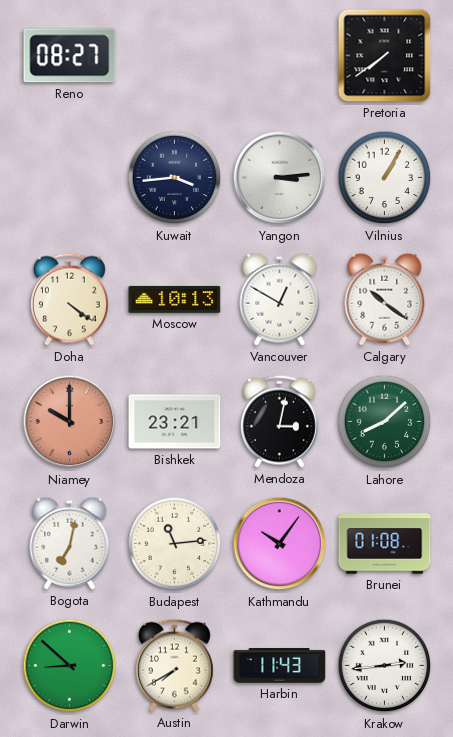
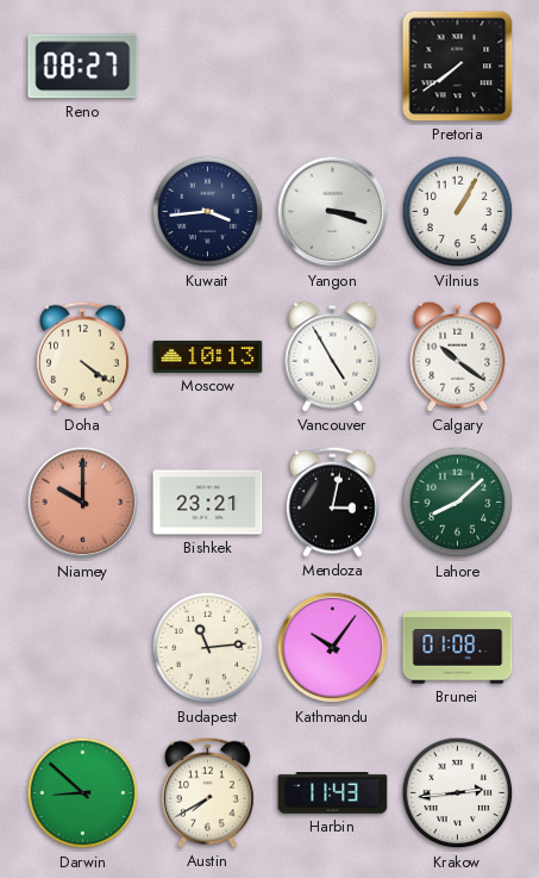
Yangon: 3:14 -> 3:18 (333, 212)
Vancouver: 12:50 -> 4:55 (333, 356)
Bogota: 7:02 -> none (70, 543)
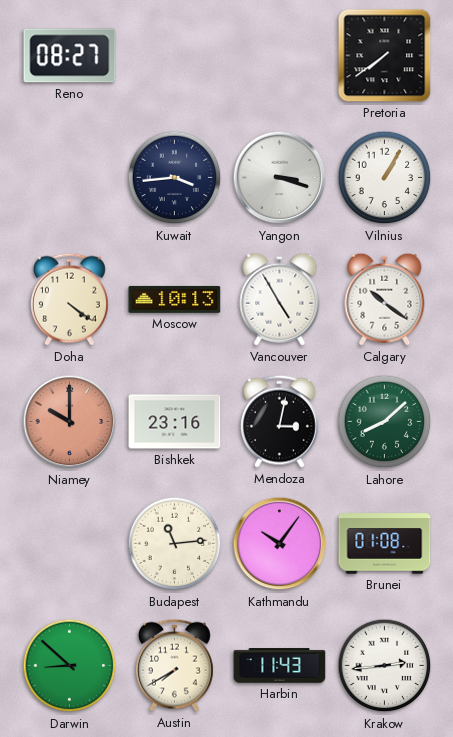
Bishkek: 23:21 -> 23:16 (175, 422)
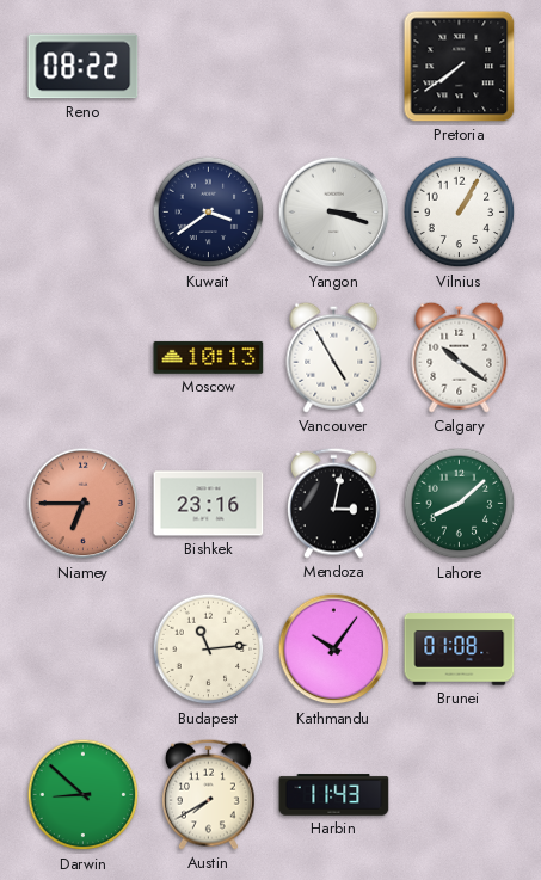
Reno: 08:27 -> 08:22 (84, 67)
Kuwait: 3:44 -> 3:39 (209, 213)
Doha: 4:21 -> none (69, 299)
Niamey: 10:00 -> 6:45 (84, 504)
Krakow: 2:44 -> none (385, 666)
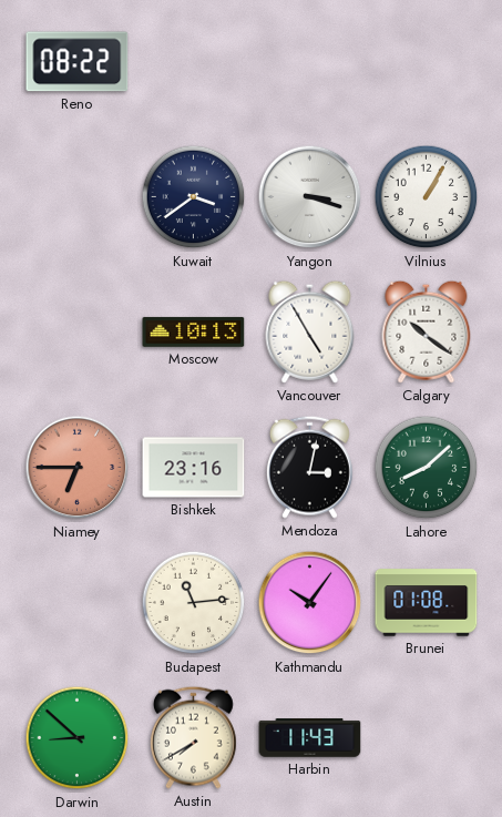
Pretoria: 7:39 -> none (460, 67)
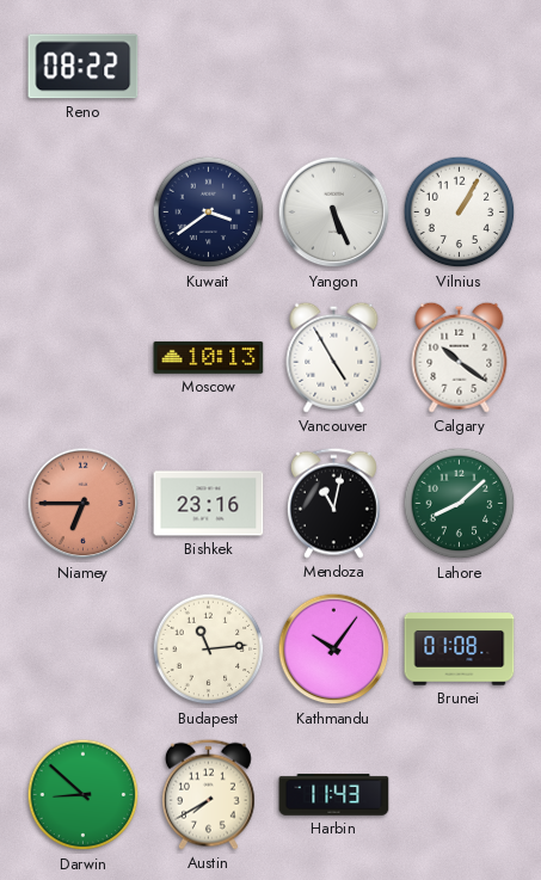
Yangon: 3:18 -> 5:26 (334, 213)
Mendoza: 3:02 -> 11:02 (333, 503)
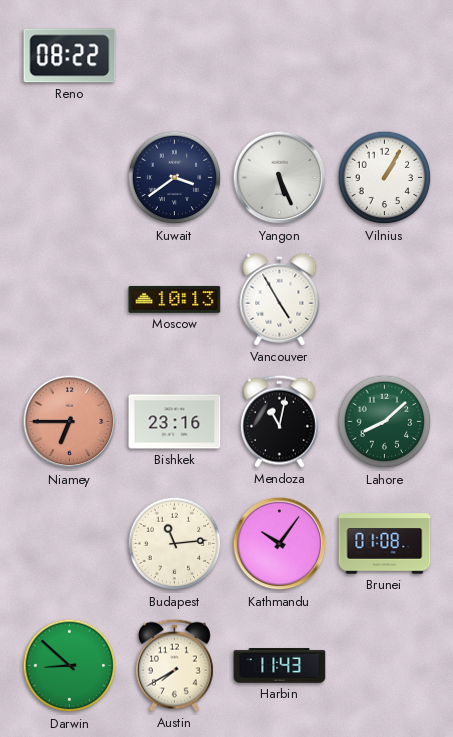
Calgary: 10:21 -> none (460, 357)
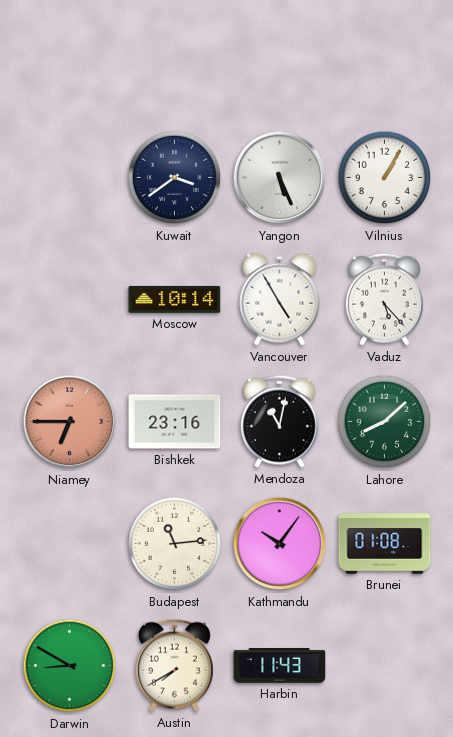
Reno: 08:22 -> none (70, 56)
Moscow: 10:13 -> 10:14 (175, 299)
Vaduz: none -> 5:23 (384, 299)
Darwin: 8:52 -> 8:50 (70, 666)
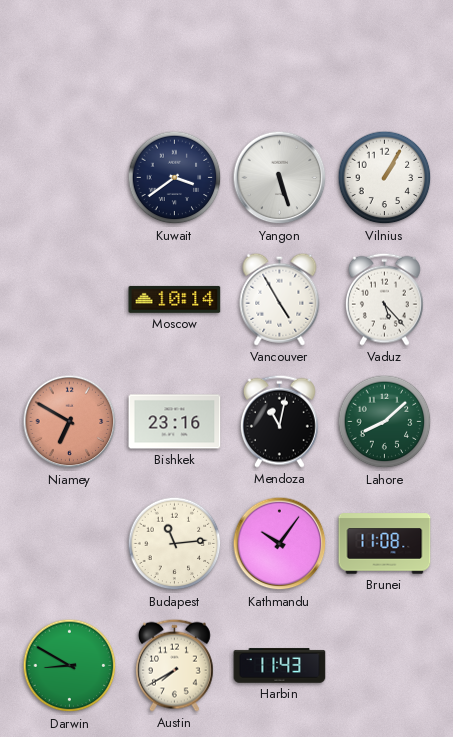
Yangon: 5:26 -> 5:27 (280, 178)
Niamey: 6:45 -> 6:50 (70, 422)
Brunei: 01:08 -> 11:08 (385, 544)
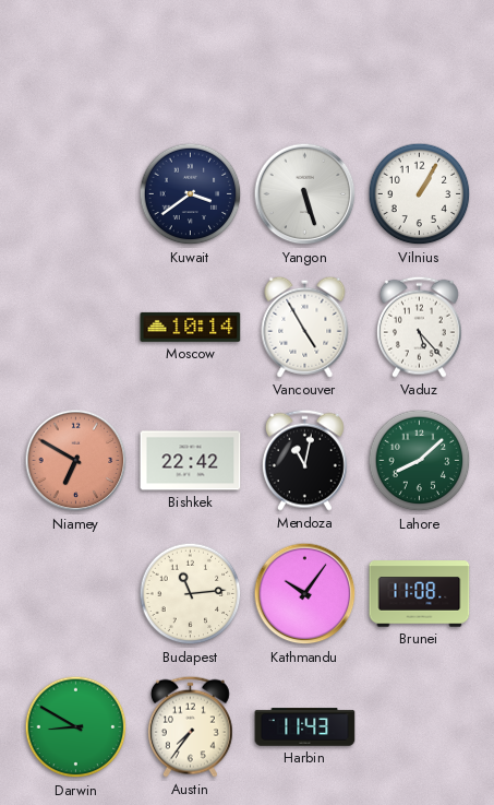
Bishkek: 23:16 -> 22:42 (191, 461)
Austin: 7:40 -> 7:36 (190, 726)
